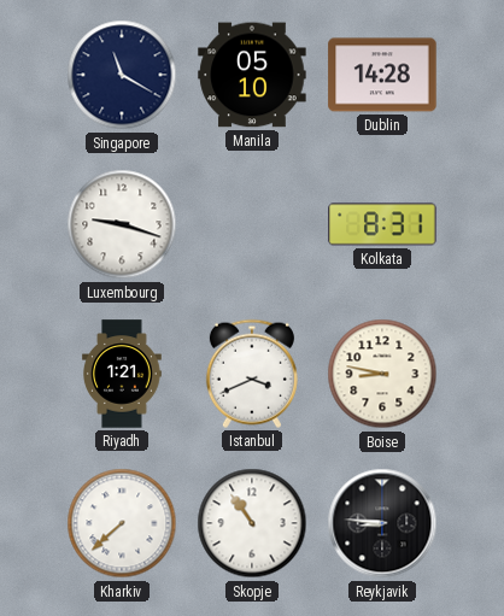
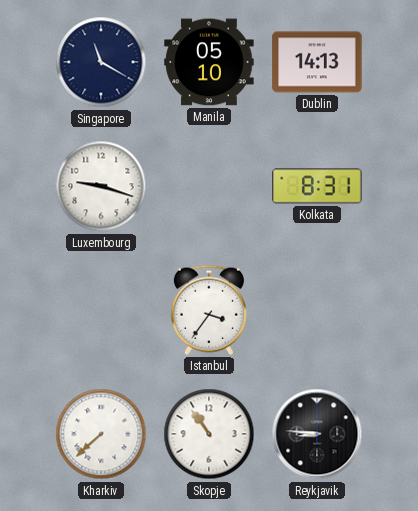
Dublin: 14:28 -> 14:13 (317, 62)
Riyadh: 1:21 -> none (123, 374)
Istanbul: 3:41 -> 3:36 (209, 310)
Boise: 8:47 -> none (382, 374)
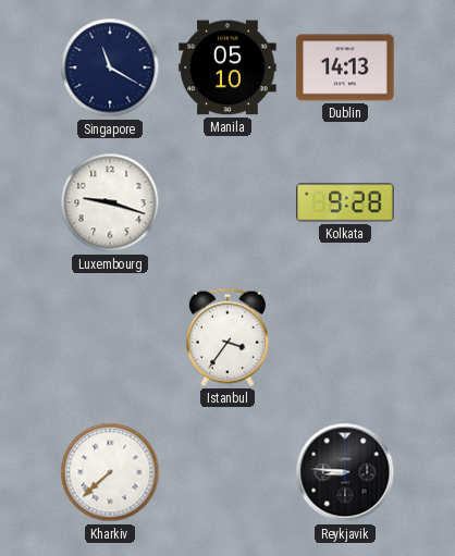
Kolkata: 8:31 -> 9:28 (345, 202)
Skopje: 10:54 -> none (209, 434)
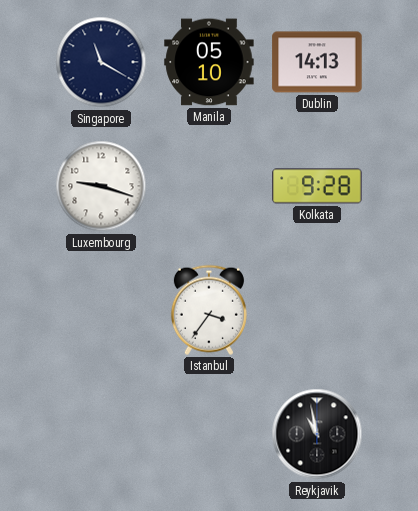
Kharkiv: 7:38 -> none (110, 472)
Reykjavik: 8:46 -> 10:58 (317, 434)
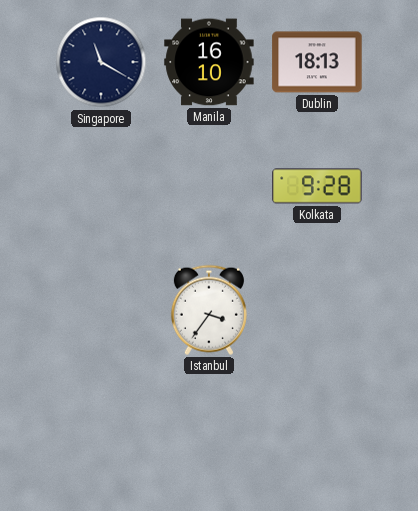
Manila: 05:10 -> 16:10 (209, 62)
Dublin: 14:13 -> 18:13 (317, 62)
Luxembourg: 9:18 -> none (101, 186)
Reykjavik: 10:58 -> none (317, 434)
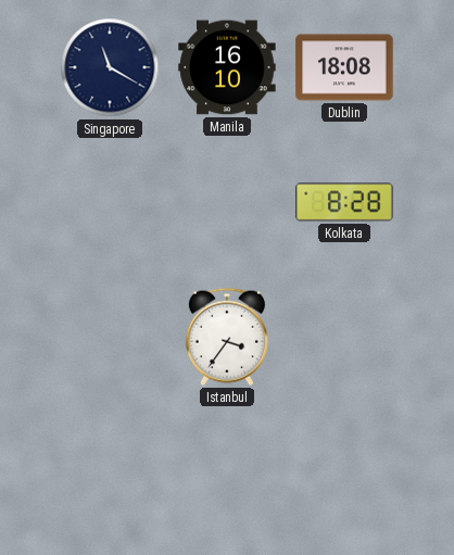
Dublin: 18:13 -> 18:08 (344, 67)
Kolkata: 9:28 -> 8:28 (344, 202)
